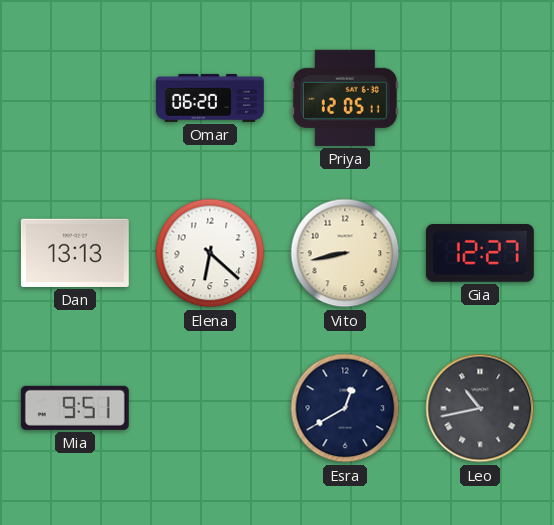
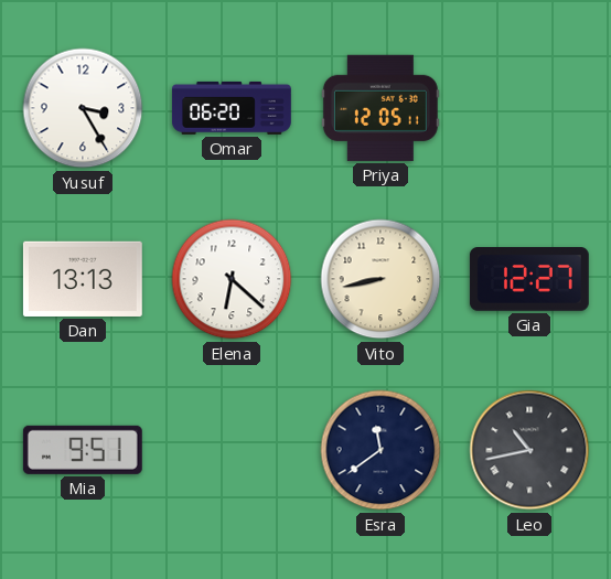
Yusuf: none -> 3:25 (83, 108)
Esra: 12:40 -> 11:39 (380, 450)
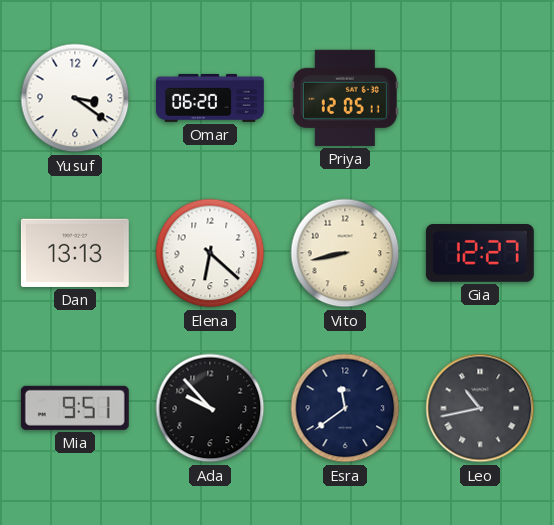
Yusuf: 3:25 -> 3:21 (75, 98)
Ada: none -> 9:53 (210, 408)
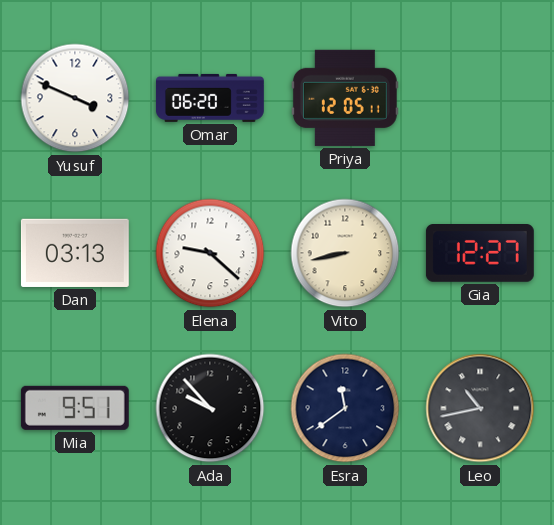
Yusuf: 3:21 -> 3:49 (75, 98)
Dan: 13:13 -> 03:13 (75, 253)
Elena: 6:22 -> 9:22 (210, 253)
